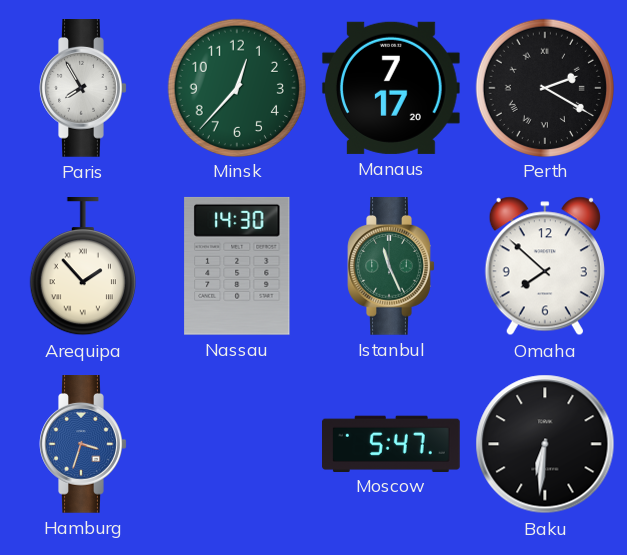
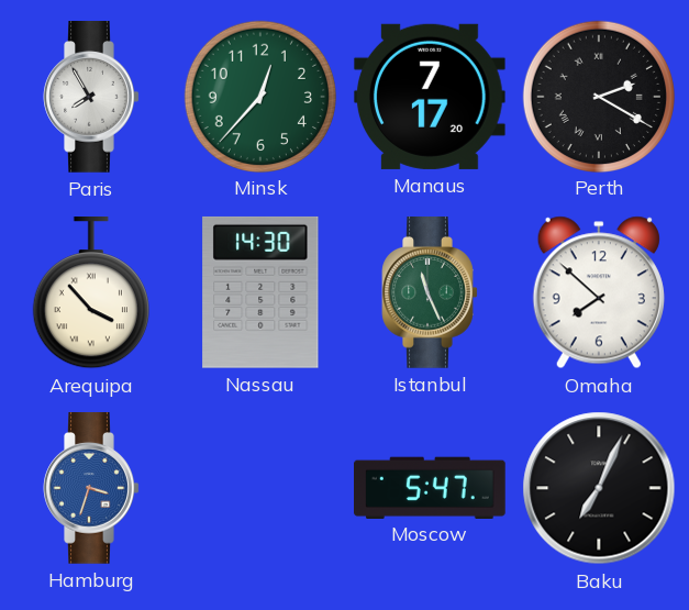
Arequipa: 1:53 -> 3:53 (91, 293)
Baku: 6:31 -> 7:04 (599, 488)
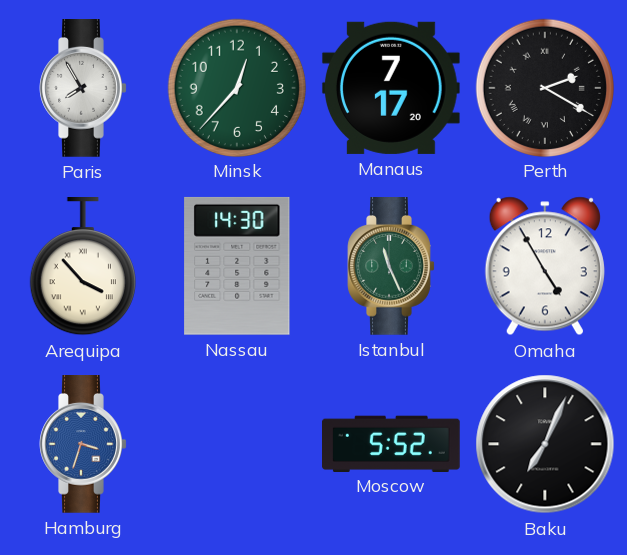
Omaha: 7:52 -> 4:55 (545, 266)
Moscow: 5:47 -> 5:52 (392, 443)
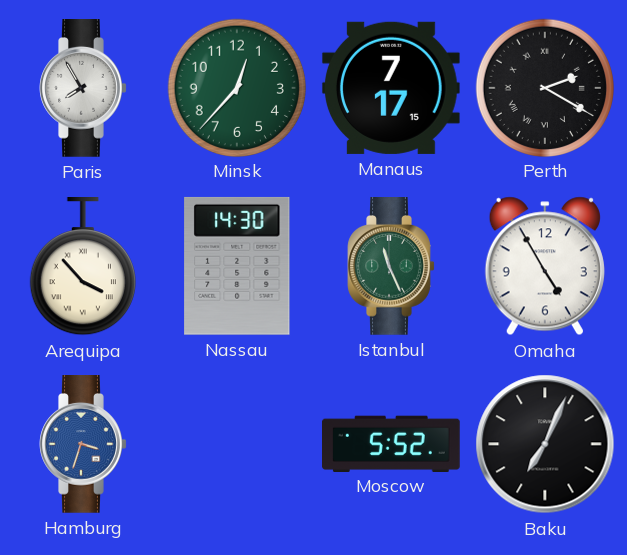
Manaus: 7:17:20 -> 7:17:15 (391, 88)
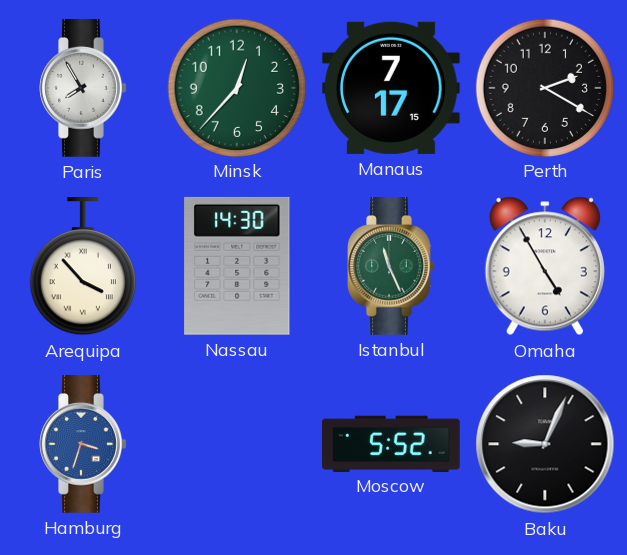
Perth numerals: Roman -> Arabic (544, 87)
Baku: 7:04 -> 9:04 (545, 444)
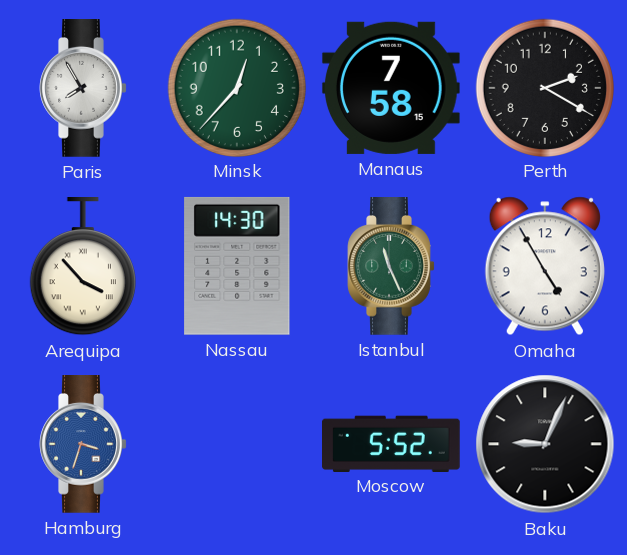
Manaus: 7:17 -> 7:58 (391, 88)
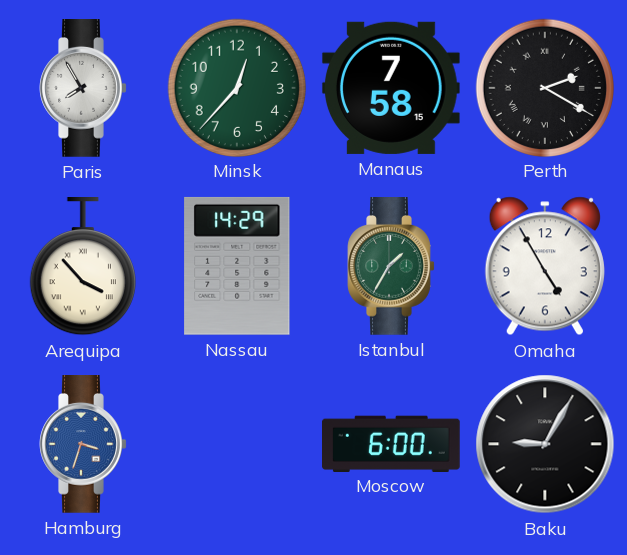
Perth numerals: Arabic -> Roman (544, 87)
Nassau: 14:30 -> 14:29 (237, 266)
Istanbul: 11:26 -> 1:35 (391, 267)
Moscow: 5:52 -> 6:00 (392, 443)
Baku: 9:04 -> 9:05 (545, 444)
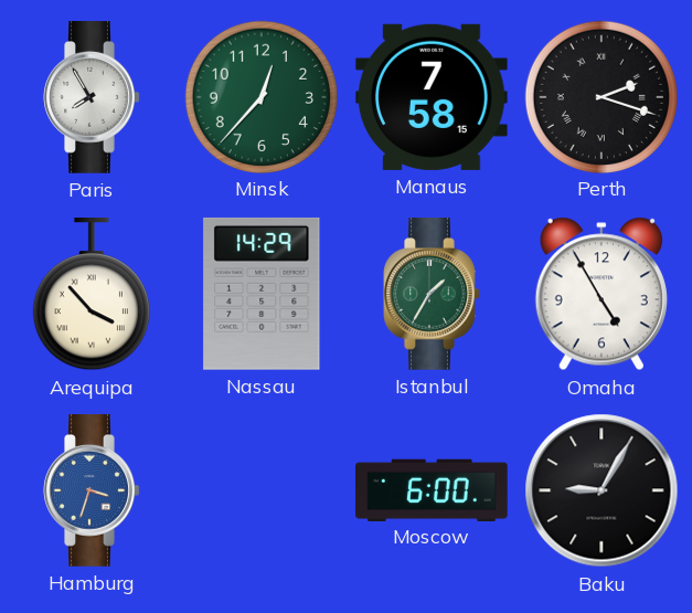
Perth: 2:20 -> 2:18 (600, 96)
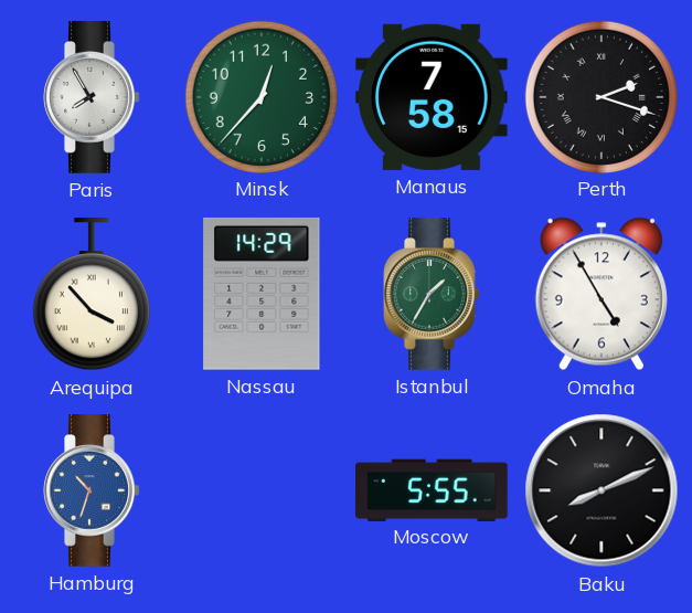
Hamburg: 3:33 -> 10:33 (92, 492)
Moscow: 6:00 -> 5:55 (433, 489)
Baku: 9:05 -> 8:11 (601, 490)
